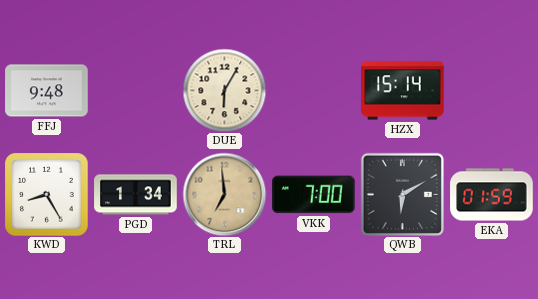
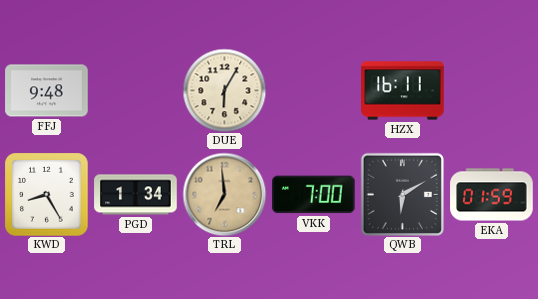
HZX: 15:14 -> 16:11 (403, 91)
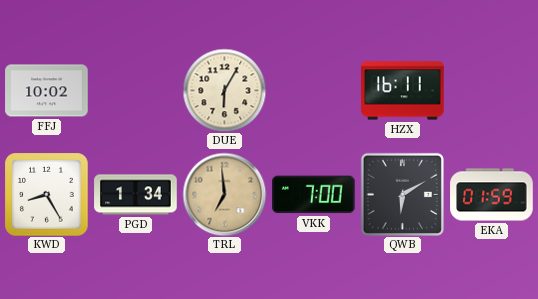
FFJ: 9:48 -> 10:02 (47, 91)
